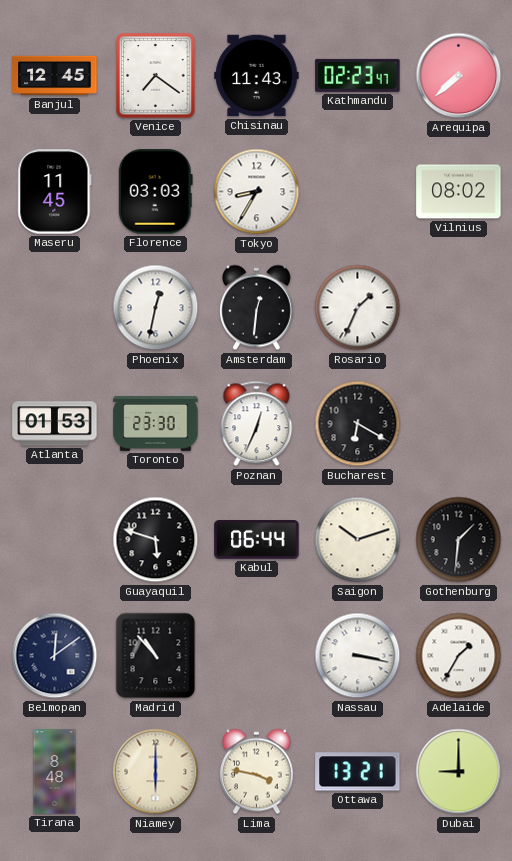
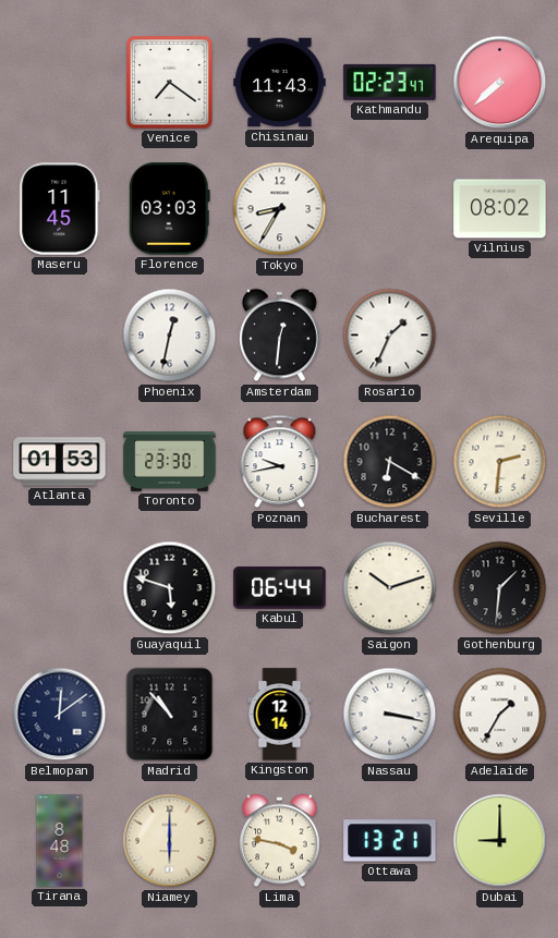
Banjul: 12:45 -> none (55, 76)
Poznan: 12:34 -> 9:43 (280, 462)
Seville: none -> 2:31 (500, 462)
Kingston: none -> 12:14 (280, 715)
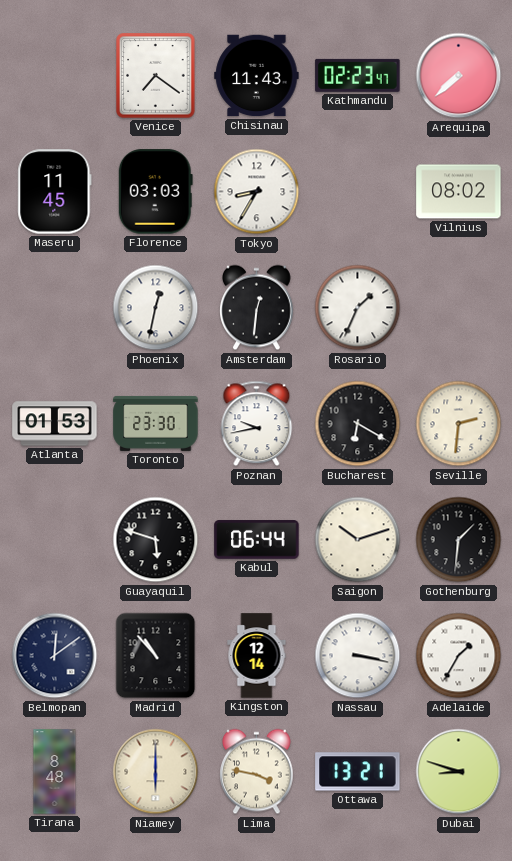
Dubai: 9:00 -> 8:48 (459, 772)
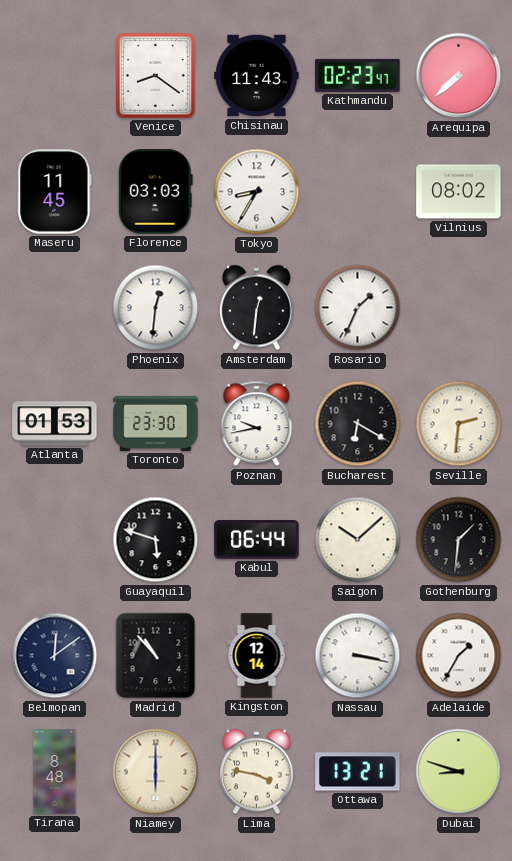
Venice: 7:21 -> 8:21 (156, 76)
Phoenix: 12:32 -> 12:31 (156, 308)
Saigon: 10:12 -> 10:08 (358, 540)
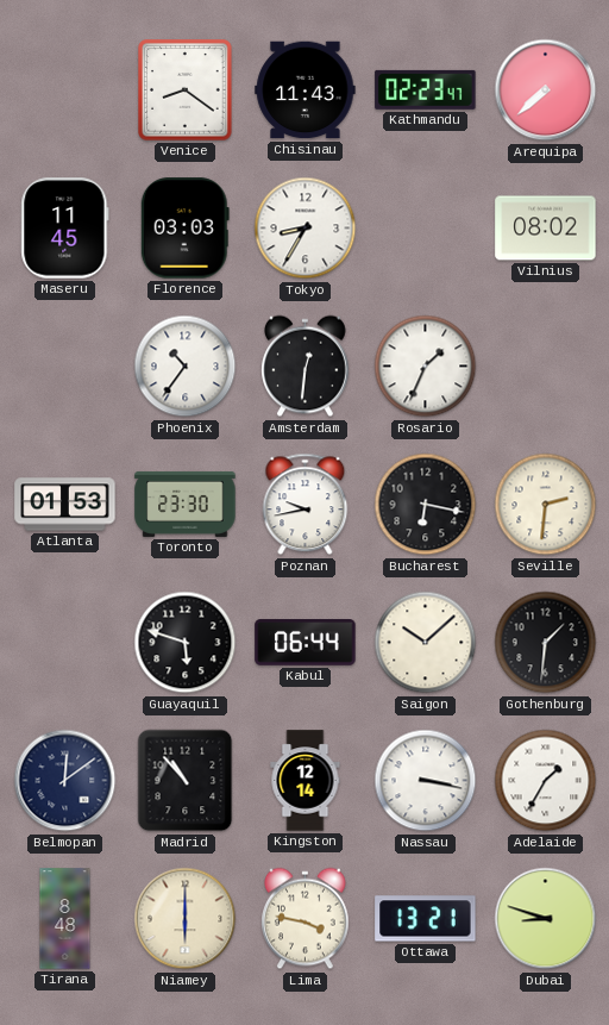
Phoenix: 12:31 -> 10:36 (186, 367)
Bucharest: 6:20 -> 6:17 (426, 505)
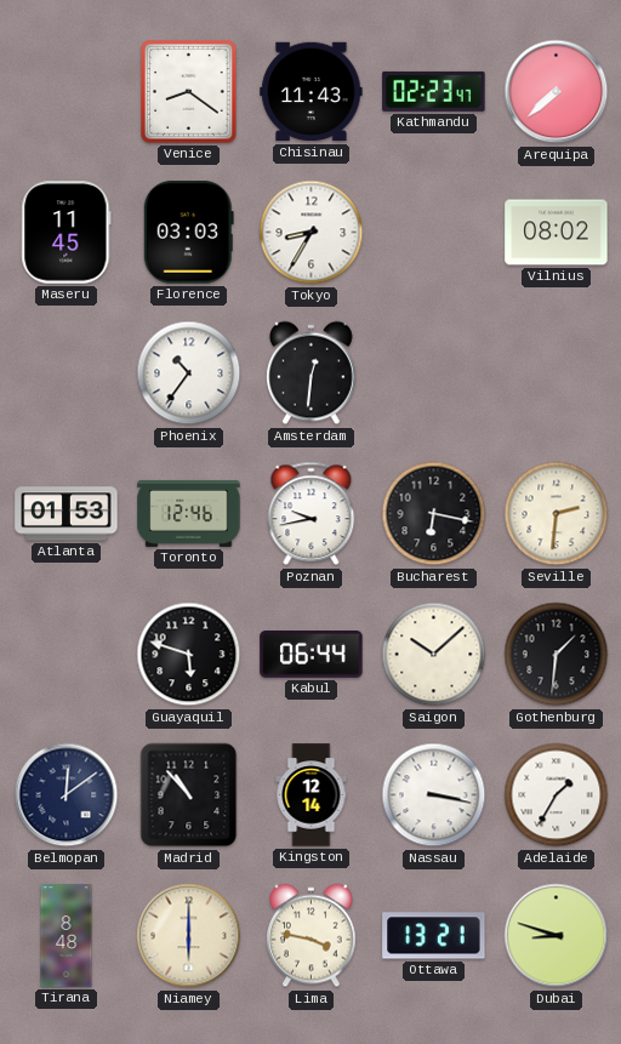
Rosario: 1:34 -> none (426, 367)
Toronto: 23:30 -> 12:46 (189, 513)
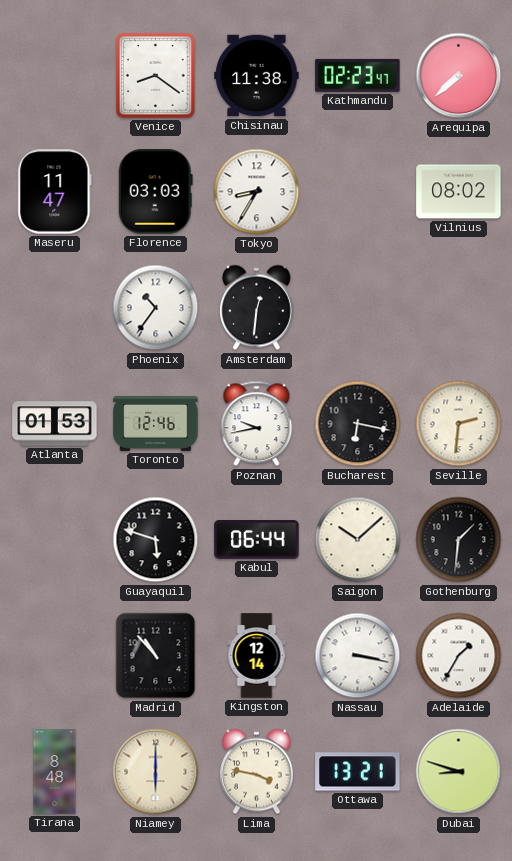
Chisinau: 11:43 -> 11:38 (257, 76)
Maseru: 11:45 -> 11:47 (55, 192)
Belmopan: 12:09 -> none (67, 795)
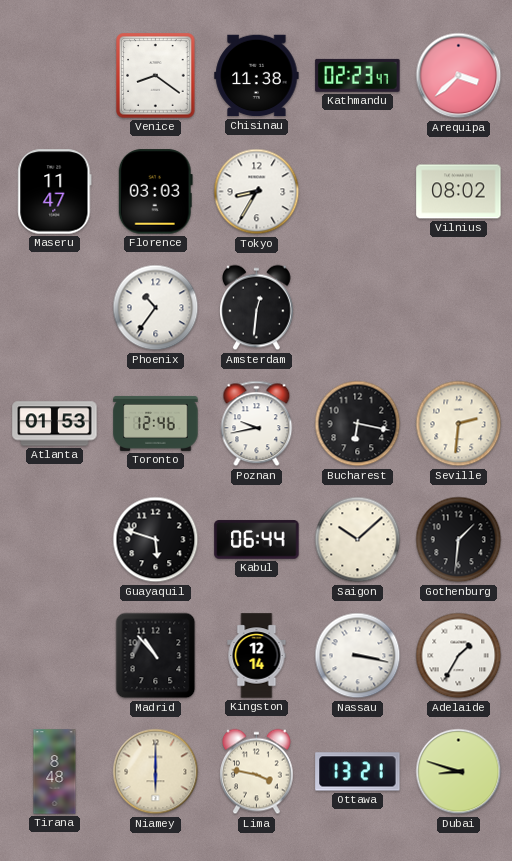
Arequipa: 7:38 -> 3:38 (459, 76)
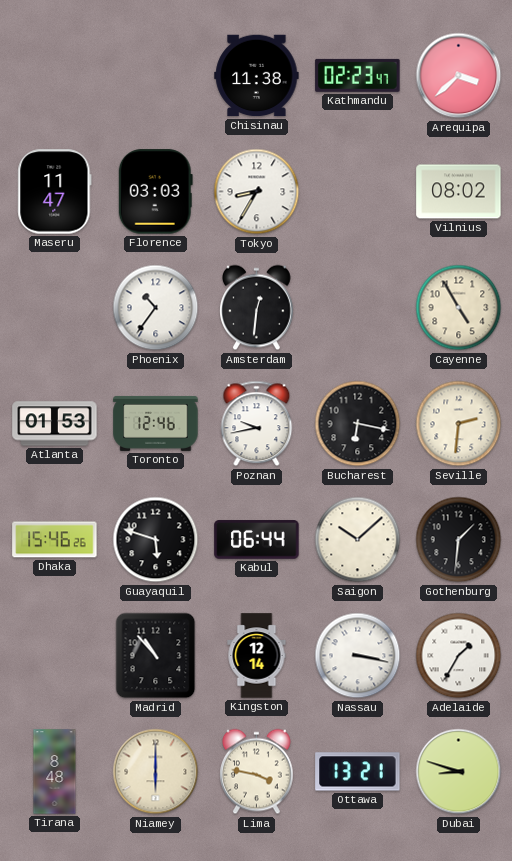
Venice: 8:21 -> none (156, 76)
Cayenne: none -> 4:55 (459, 308)
Dhaka: none -> 15:46 (55, 540)
